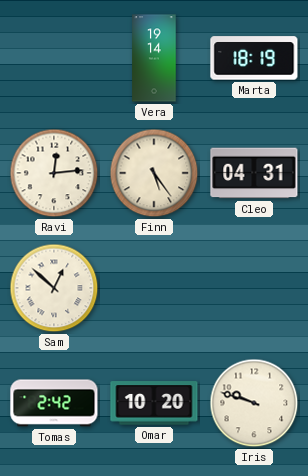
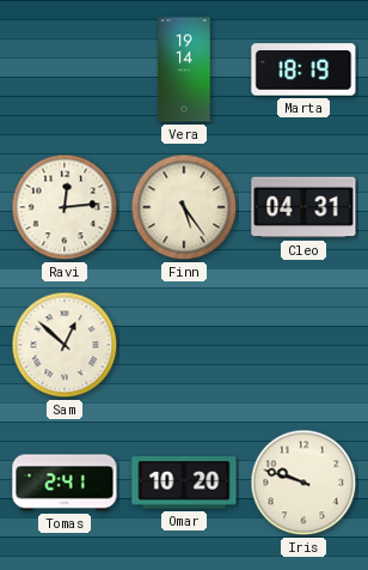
Tomas: 2:42 -> 2:41 (65, 483)
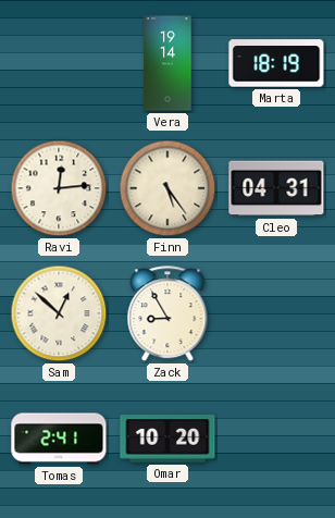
Zack: none -> 8:55 (167, 314)
Iris: 9:48 -> none (303, 483)
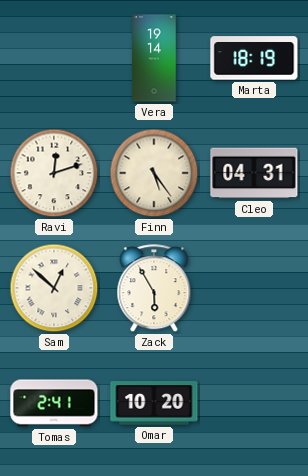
Ravi: 12:14 -> 12:12 (54, 173)
Zack: 8:55 -> 5:55 (154, 289)
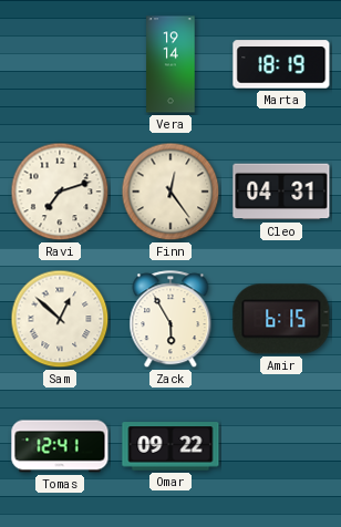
Ravi: 12:12 -> 7:12 (60, 192)
Finn: 5:24 -> 12:24 (170, 192)
Amir: none -> 6:15 (281, 319)
Tomas: 2:41 -> 12:41 (60, 446)
Omar: 10:20 -> 09:22 (170, 446)
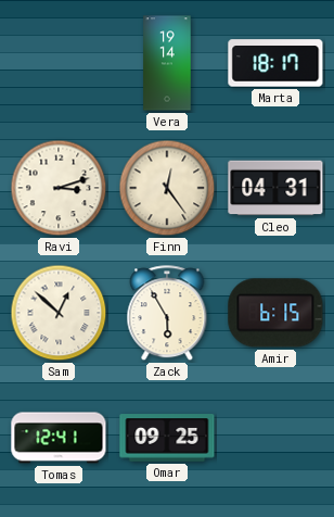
Marta: 18:19 -> 18:17 (275, 63)
Ravi: 7:12 -> 3:12 (59, 188)
Omar: 09:22 -> 09:25 (167, 438)
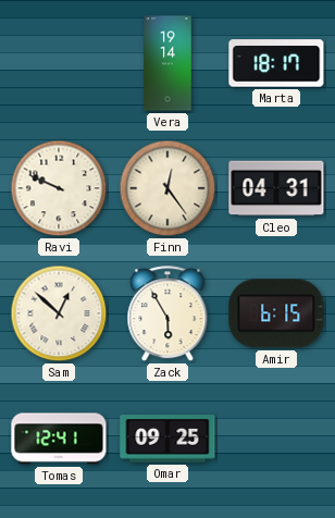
Ravi: 3:12 -> 9:49 (59, 188)
